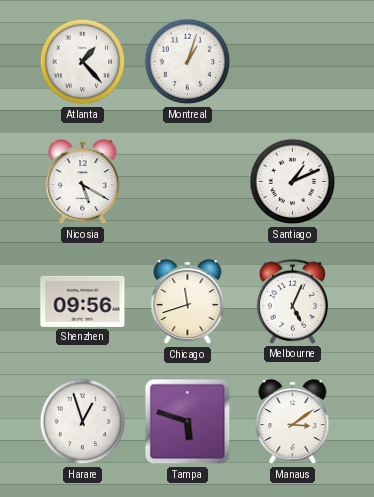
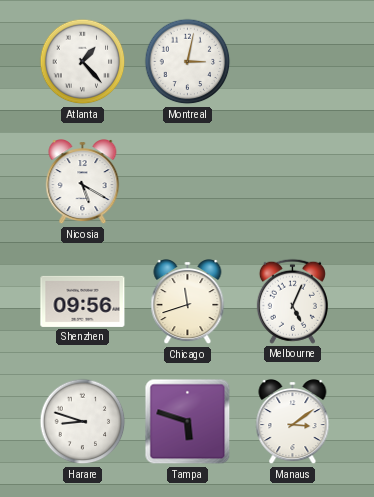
Montreal: 1:03 -> 3:02 (188, 62)
Santiago: 1:11 -> none (293, 182)
Harare: 12:57 -> 8:48 (83, 422)
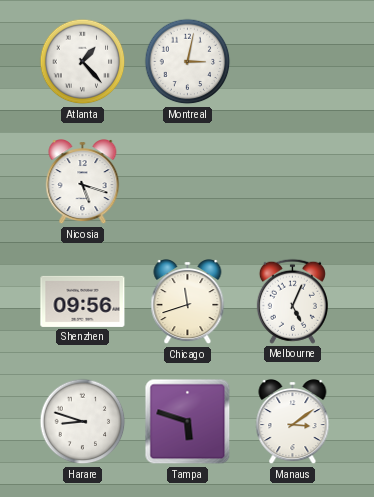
Nicosia: 5:20 -> 5:18 (83, 183)
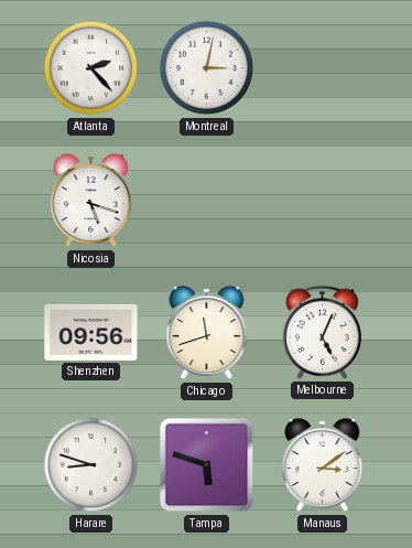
Atlanta: 1:23 -> 2:23 (91, 68)
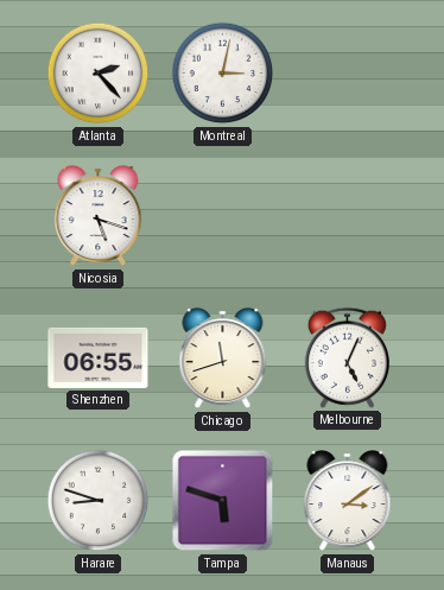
Shenzhen: 09:56 -> 06:55 (99, 357)
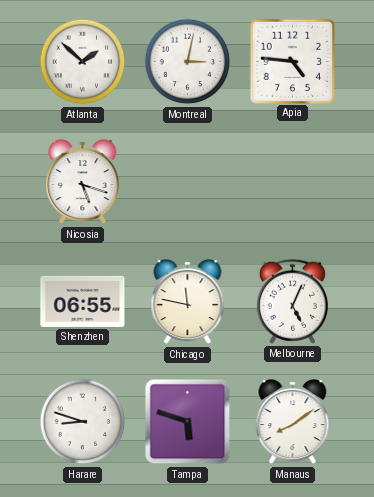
Atlanta: 2:23 -> 1:52 (83, 62)
Apia: none -> 4:46 (292, 61)
Chicago: 11:42 -> 11:47 (188, 303)
Manaus: 3:09 -> 8:09 (293, 423)
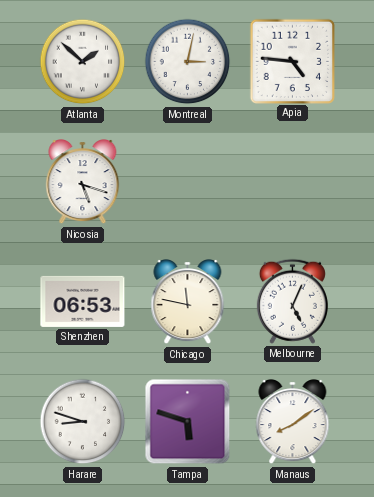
Shenzhen: 06:55 -> 06:53 (83, 301)
